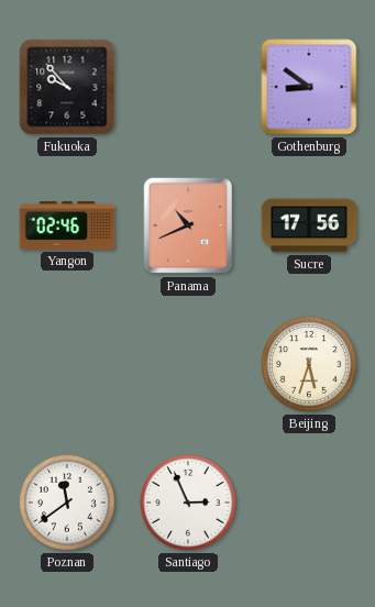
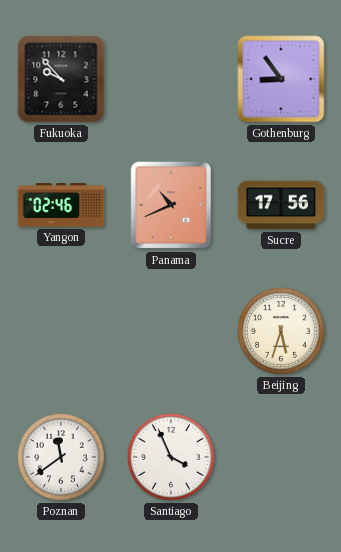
Gothenburg: 8:51 -> 8:54 (281, 79)
Santiago: 2:56 -> 3:56 (172, 458)
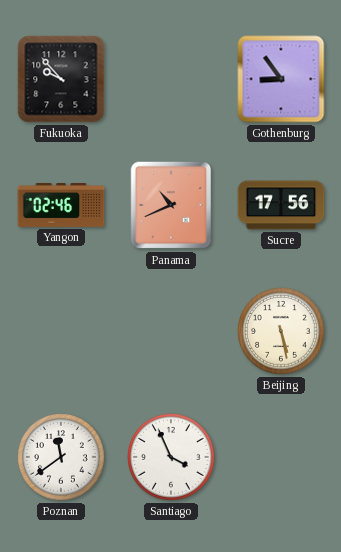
Beijing: 5:33 -> 5:28 (282, 332)
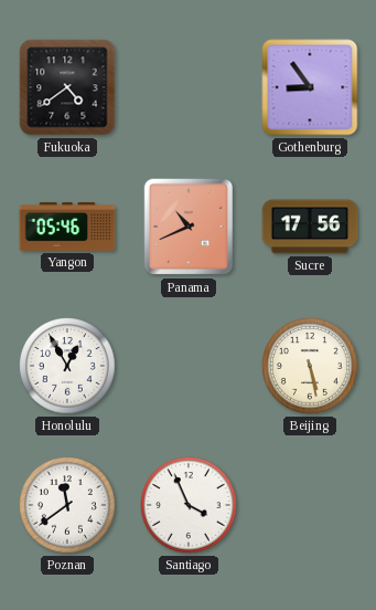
Fukuoka: 9:53 -> 4:39 (67, 87)
Yangon: 02:46 -> 05:46 (67, 228)
Honolulu: none -> 12:55 (68, 367)
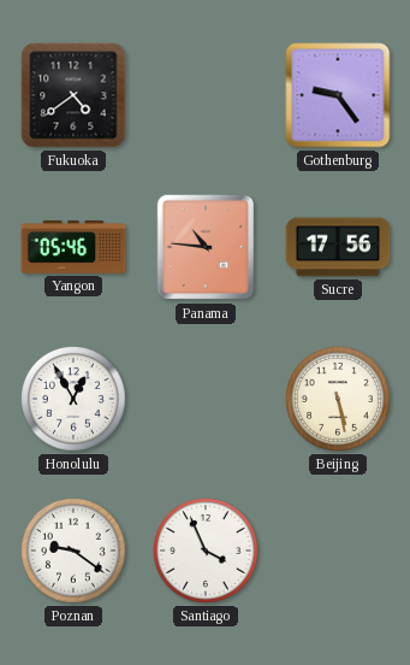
Gothenburg: 8:54 -> 9:24 (338, 95)
Panama: 10:41 -> 10:46 (206, 247)
Poznan: 11:39 -> 9:21 (75, 552)
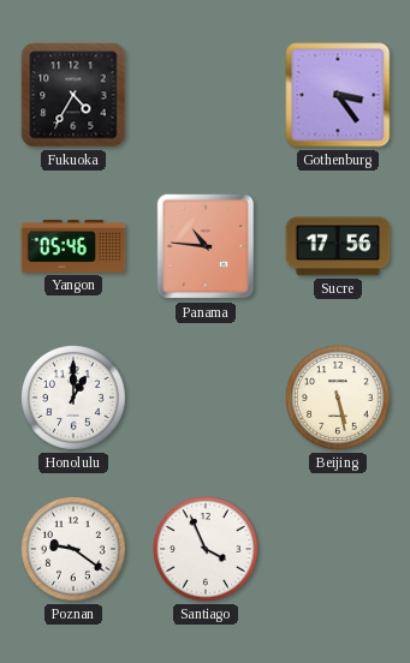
Fukuoka: 4:39 -> 4:35 (73, 95)
Gothenburg: 9:24 -> 3:24 (338, 95)
Honolulu: 12:55 -> 1:00 (75, 399)
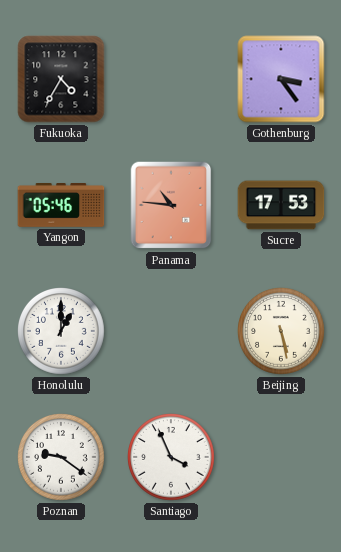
Sucre: 17:56 -> 17:53 (281, 205)
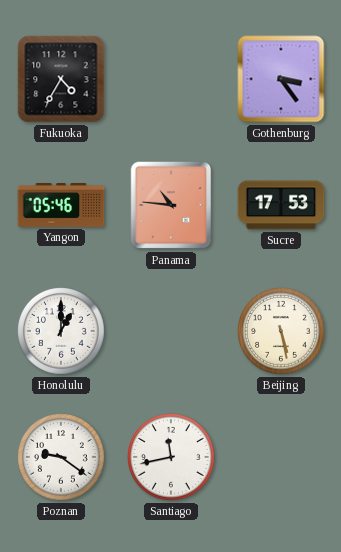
Santiago: 3:56 -> 11:43 (172, 458)
